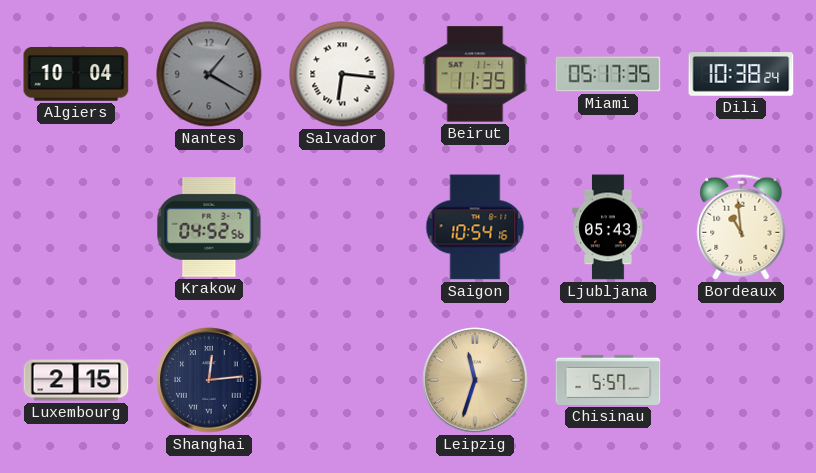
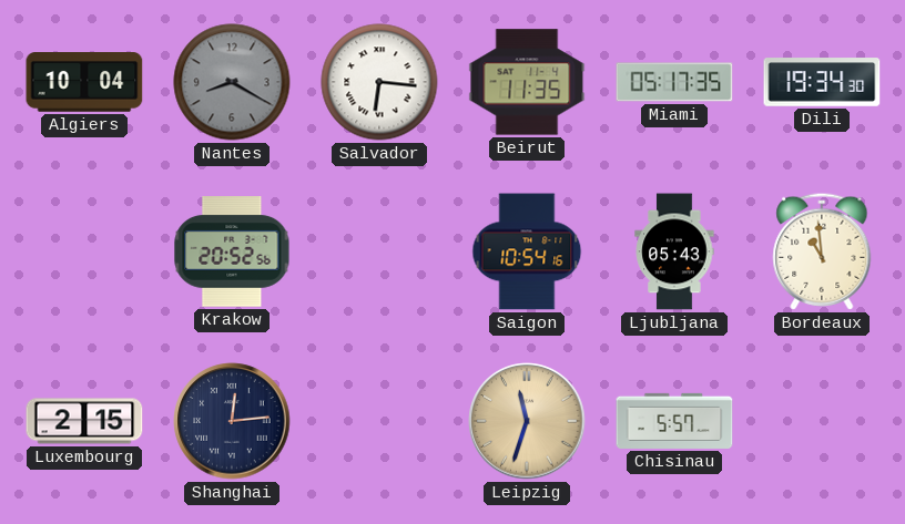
Nantes: 1:20 -> 8:20 (232, 82)
Dili: 10:38 -> 19:34 (822, 82)
Krakow: 04:52 -> 20:52 (232, 253)
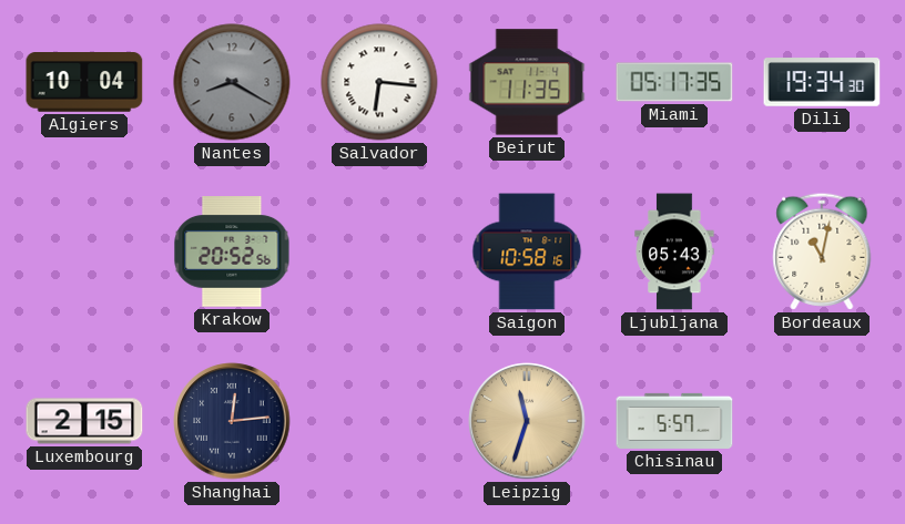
Saigon: 10:54 -> 10:58 (527, 251)
Bordeaux: 10:59 -> 11:02 (822, 251)
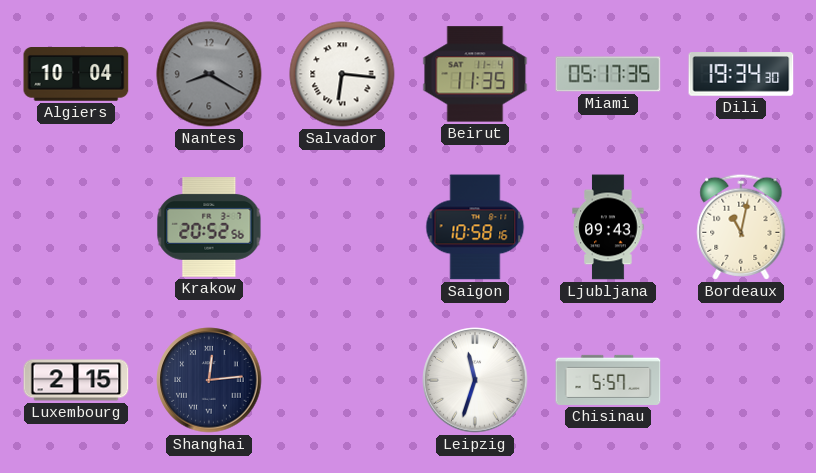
Ljubljana: 05:43 -> 09:43 (608, 227)
Leipzig dial: champagne -> white (475, 380)
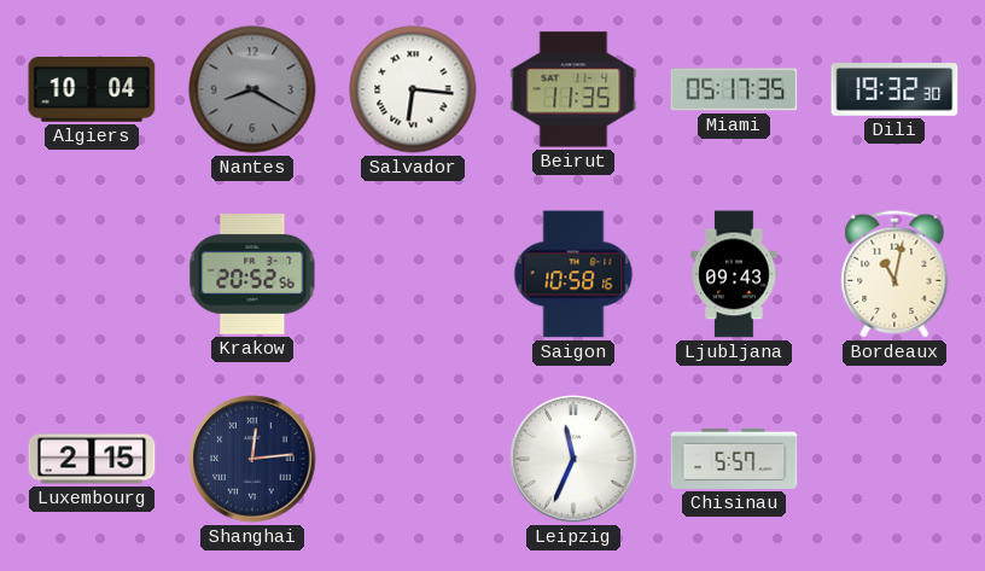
Dili: 19:34 -> 19:32 (894, 89)
Leipzig: 11:33 -> 11:34 (573, 459)
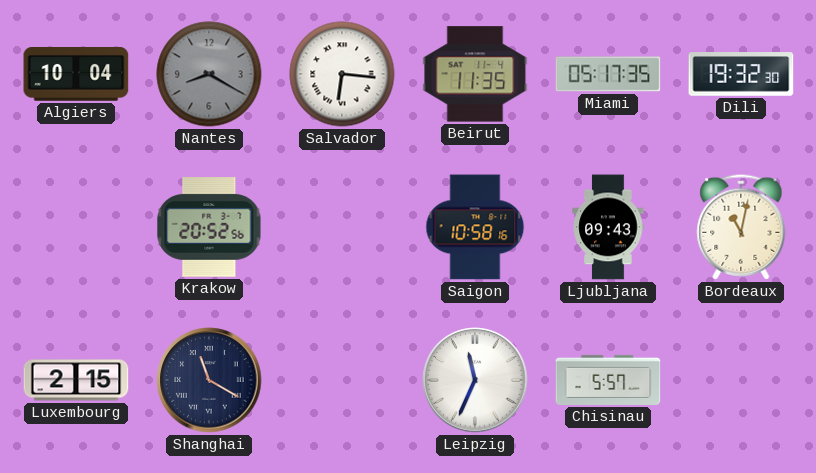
Shanghai: 12:14 -> 11:20 (209, 380)
